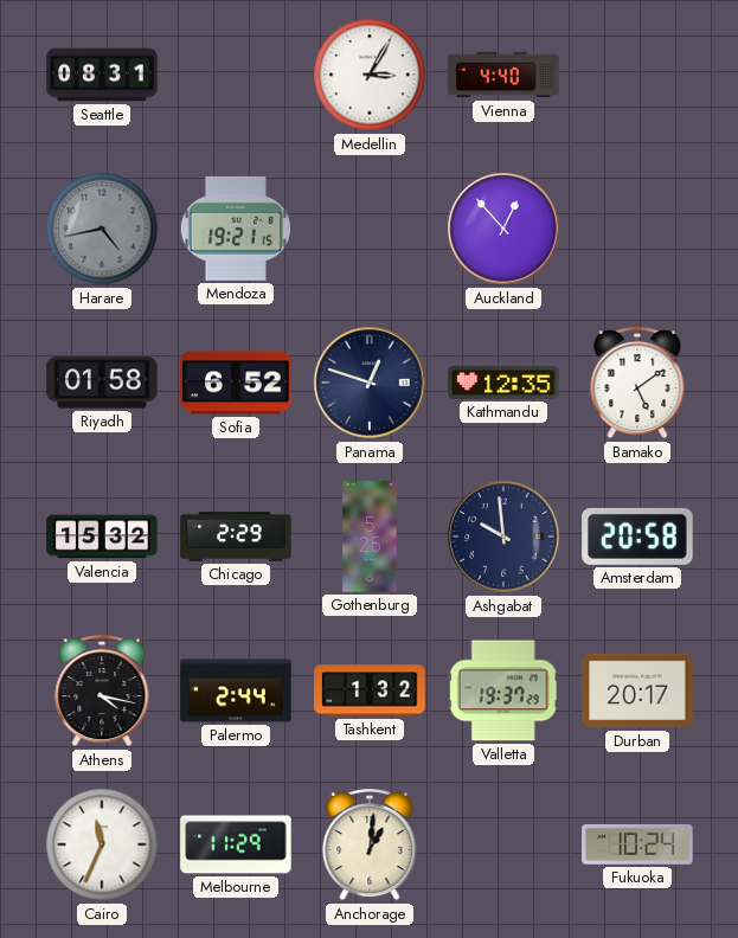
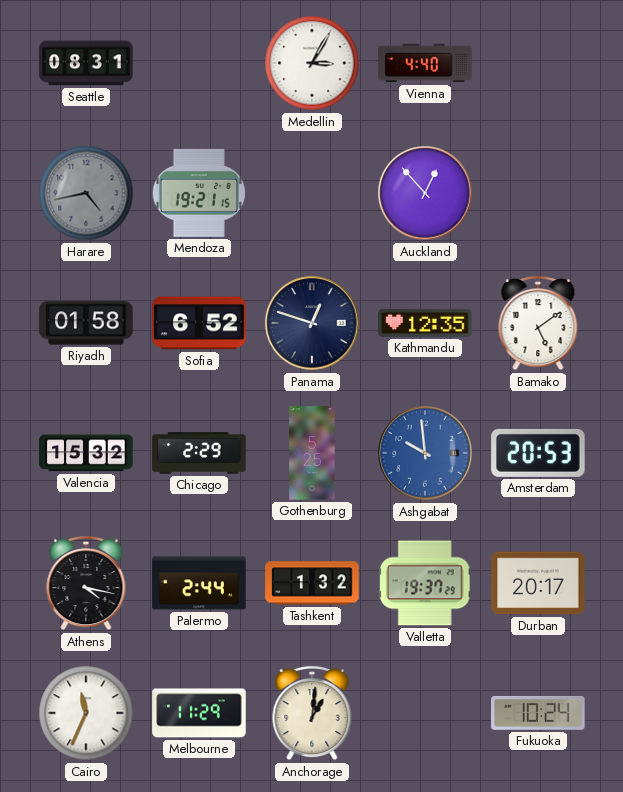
Ashgabat dial: navy -> blue (425, 453)
Amsterdam: 20:58 -> 20:53 (538, 453)
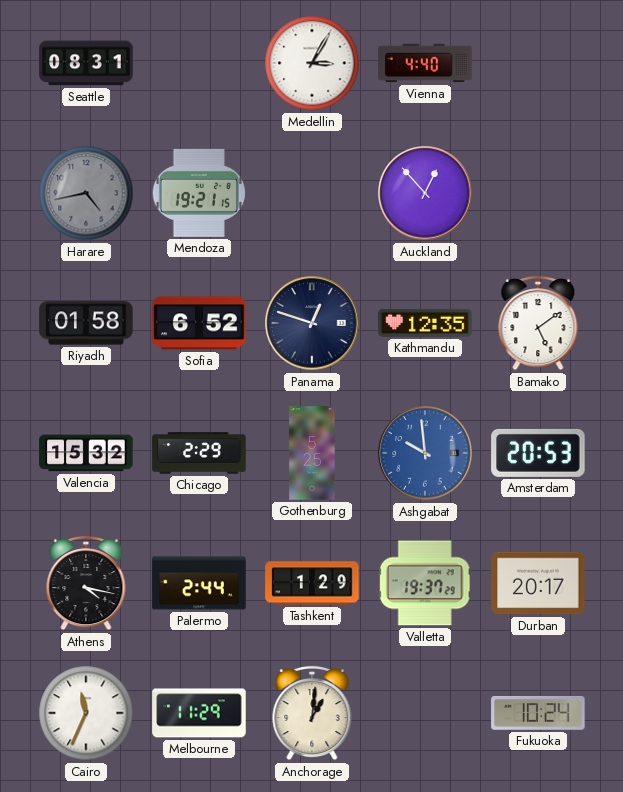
Tashkent: 1:32 -> 1:29 (312, 583)
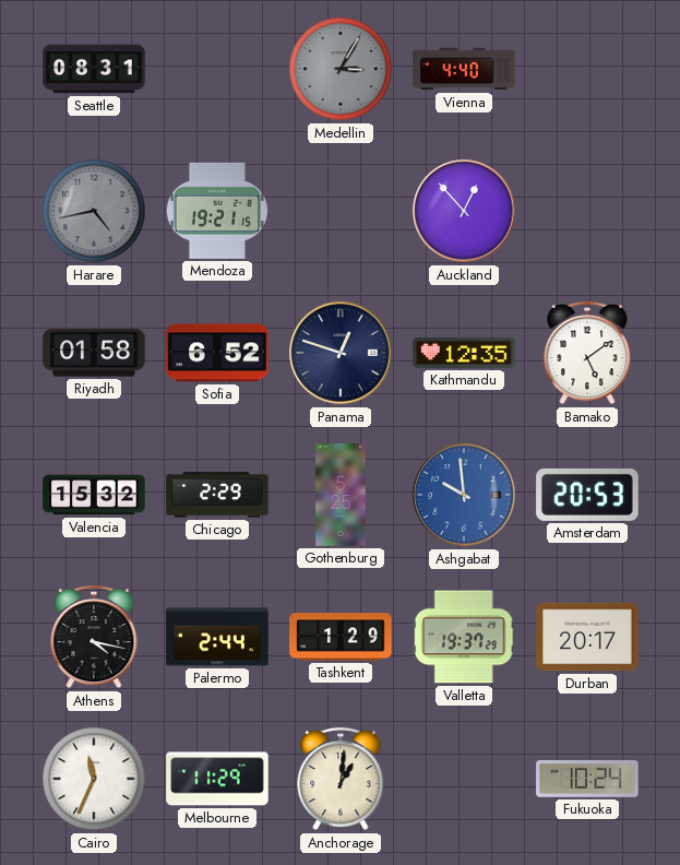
Medellin dial: white -> grey (341, 69)
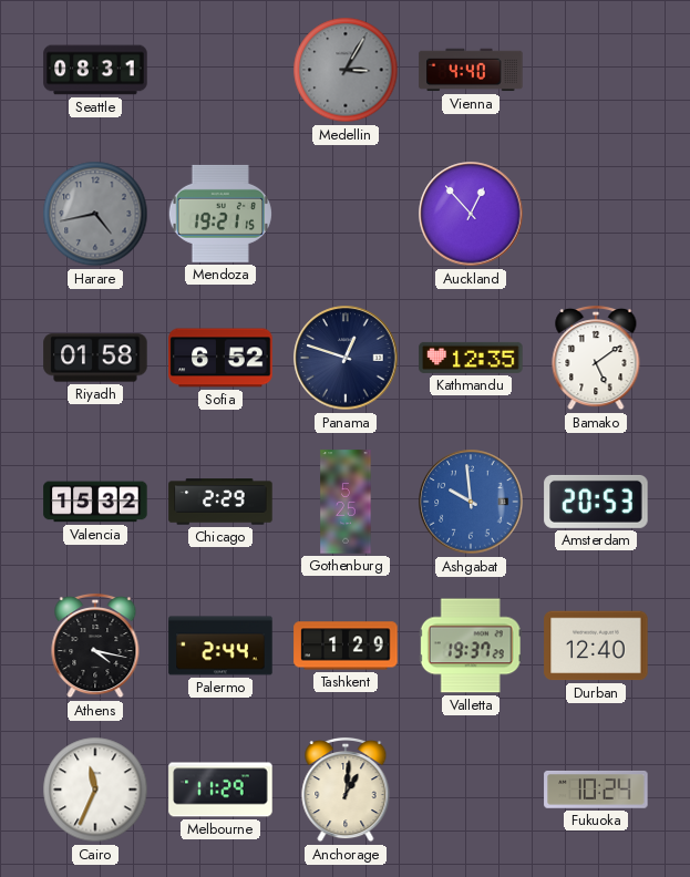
Durban: 20:17 -> 12:40 (596, 646)
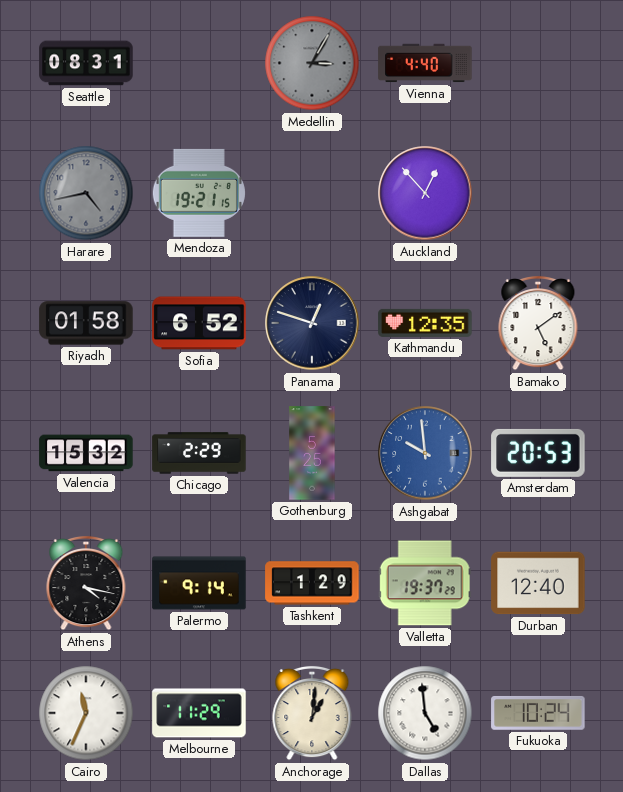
Palermo: 2:44 -> 9:14 (199, 583)
Dallas: none -> 4:59 (425, 713)
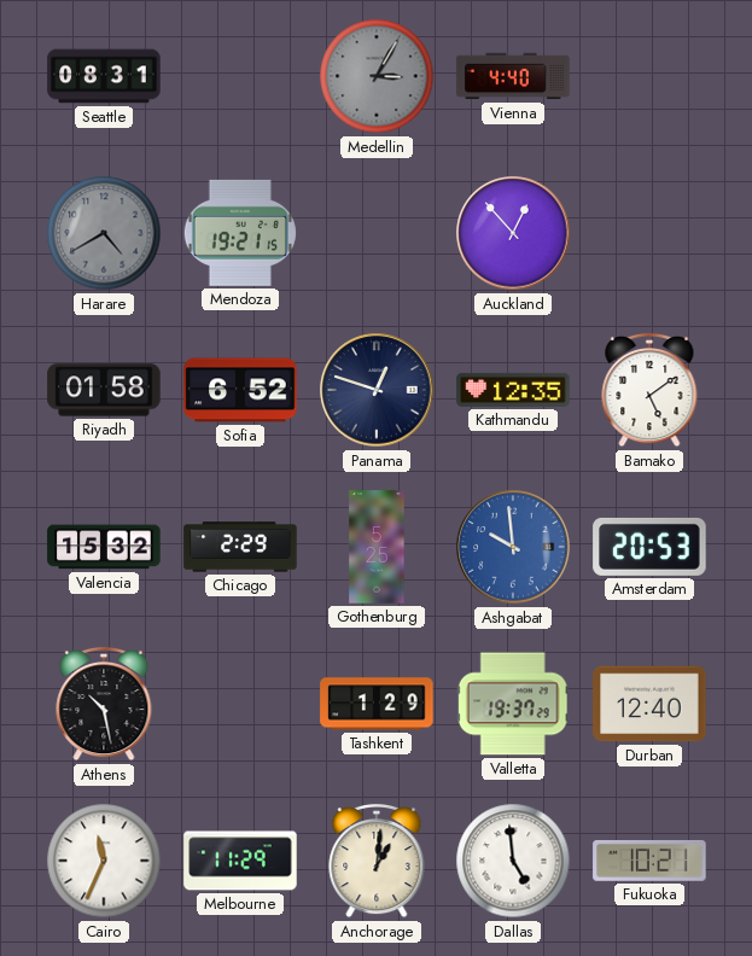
Harare: 4:43 -> 4:40 (104, 233)
Athens: 4:17 -> 10:28 (104, 704)
Palermo: 9:14 -> none (199, 583)
Fukuoka: 10:24 -> 10:21 (649, 861)
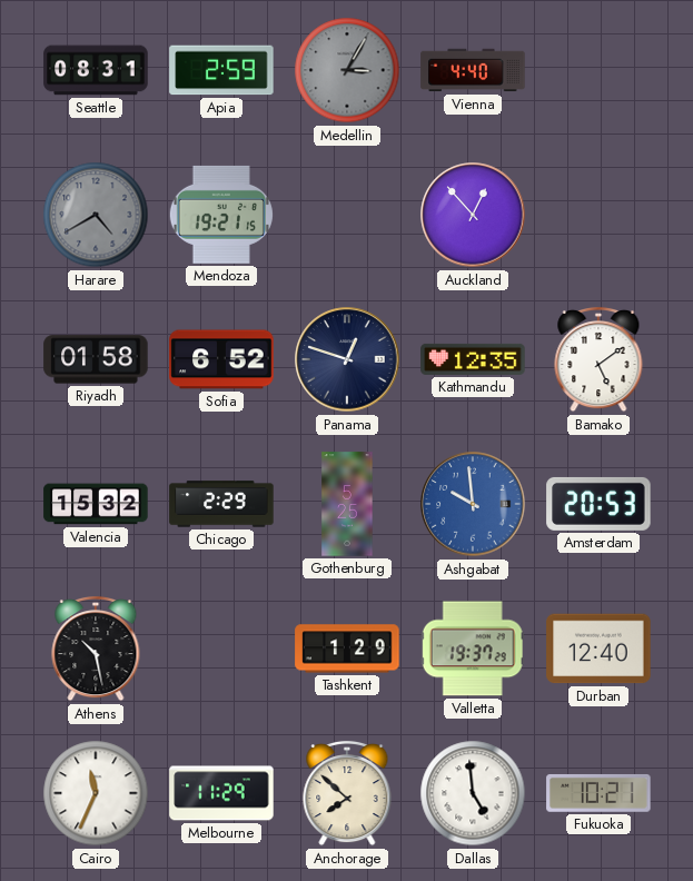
Apia: none -> 2:59 (221, 70)
Anchorage: 1:01 -> 7:52 (347, 793)
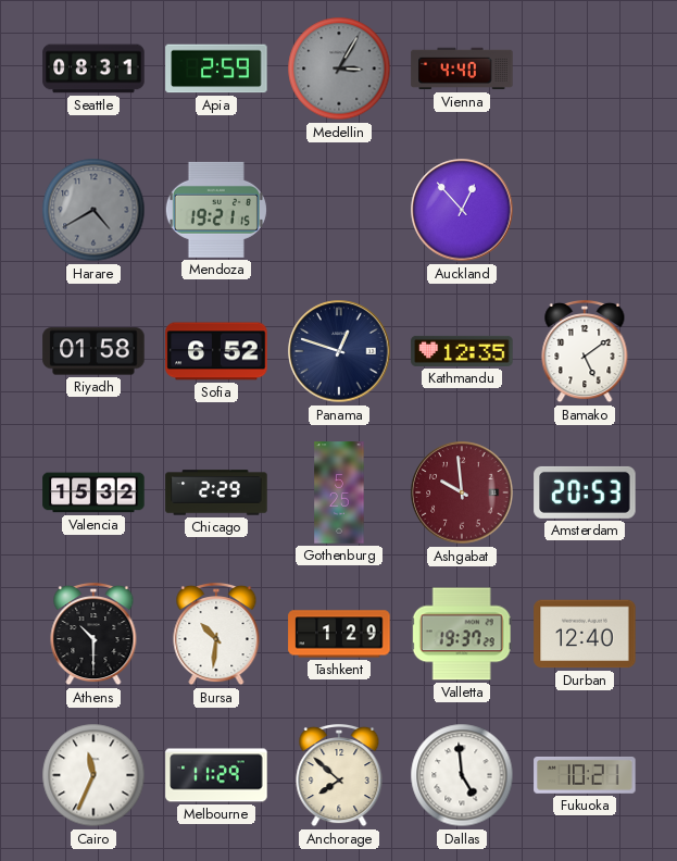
Ashgabat dial: blue -> burgundy (462, 492)
Athens: 10:28 -> 10:30 (93, 634)
Bursa: none -> 10:31 (216, 634)
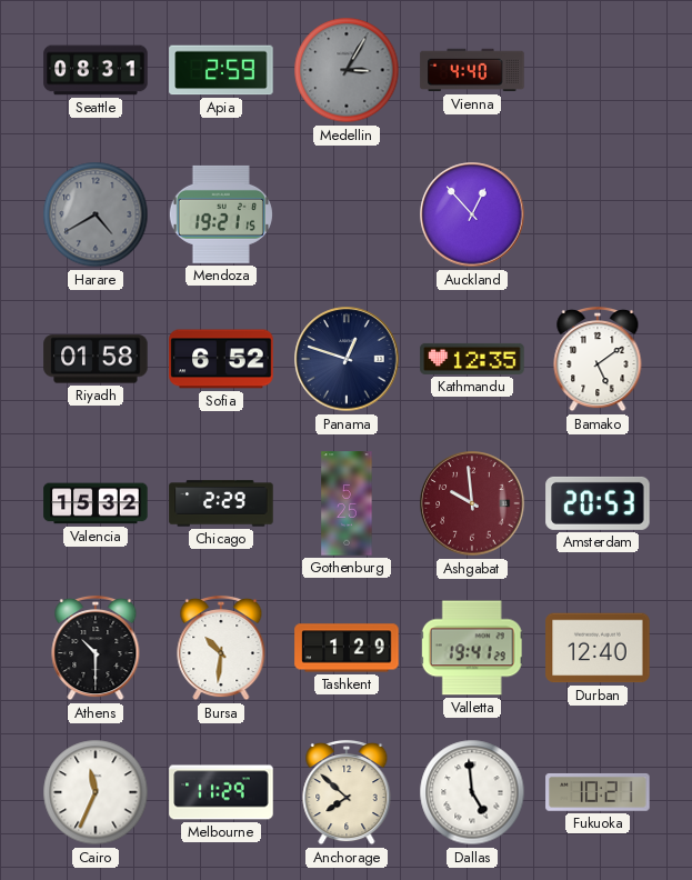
Valletta: 19:37 -> 19:41 (472, 648)
